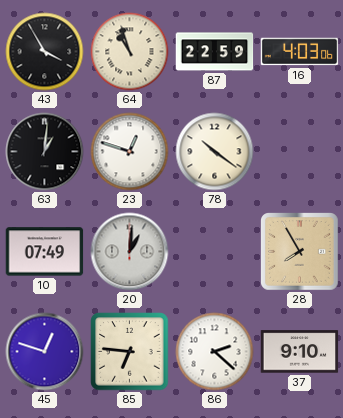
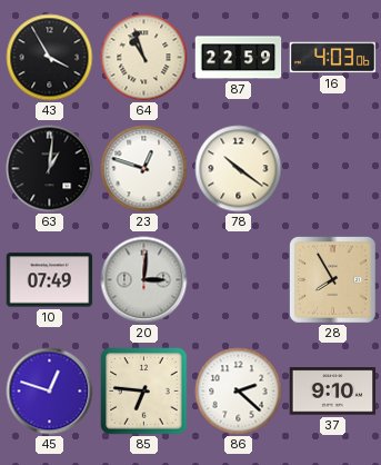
20: 1:01 -> 3:01 (144, 280)
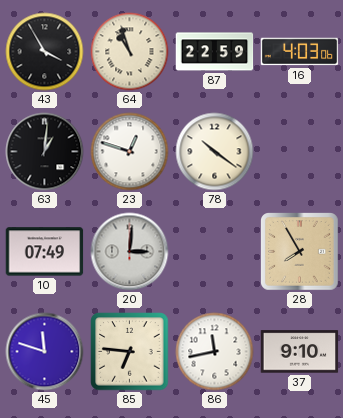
45: 12:48 -> 11:48 (45, 352)
86: 2:22 -> 11:43 (215, 352)
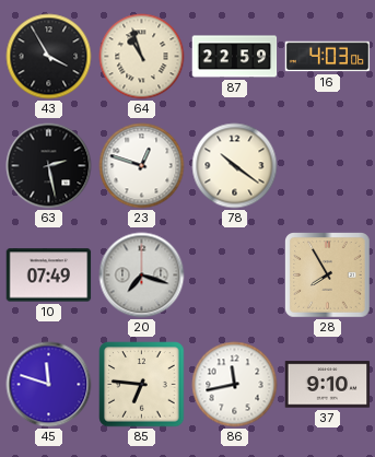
63: 1:01 -> 2:28 (49, 166)
20: 3:01 -> 7:18 (142, 276)
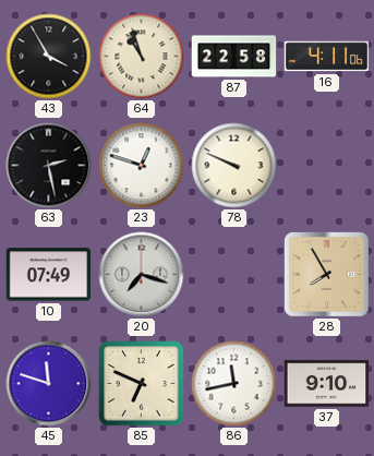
87: 22:59 -> 22:58 (234, 57)
16: 4:03 -> 4:11 (327, 57)
78: 10:21 -> 9:49 (234, 166)
85: 6:46 -> 6:49 (142, 384)
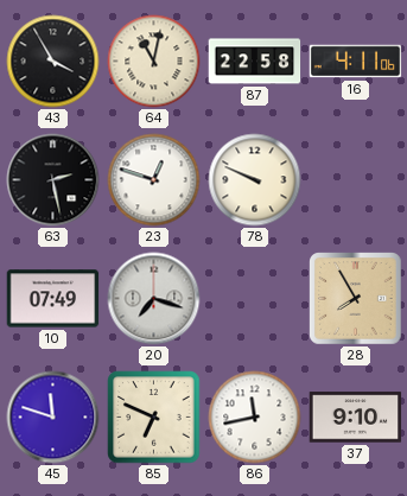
64: 10:57 -> 11:02 (154, 62)
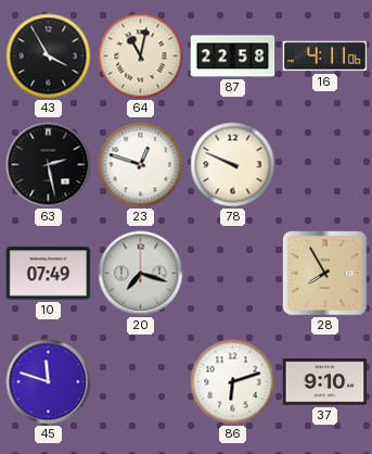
85: 6:49 -> none (154, 418)
86: 11:43 -> 6:12 (233, 382)
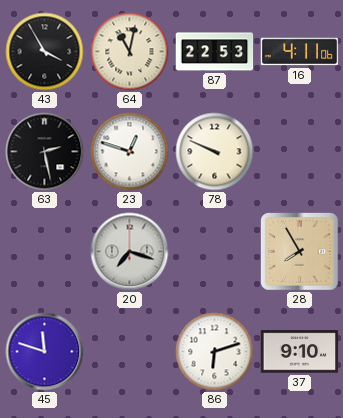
87: 22:58 -> 22:53 (215, 52)
10: 07:49 -> none (49, 274)
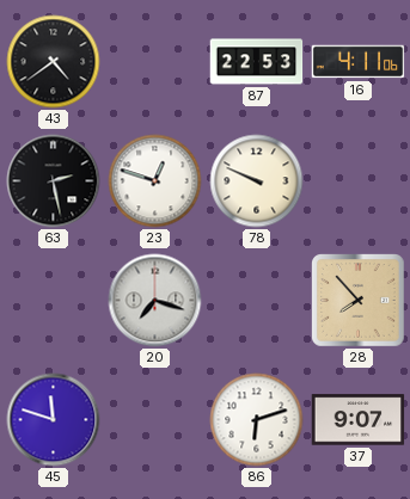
43: 3:55 -> 4:39 (54, 62)
64: 11:02 -> none (130, 52)
28: 7:55 -> 7:53 (359, 301)
37: 9:10 -> 9:07 (359, 420)
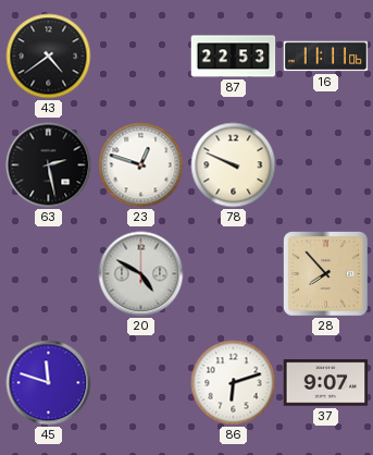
16: 4:11 -> 11:11 (326, 57)
20: 7:18 -> 4:50 (141, 274)
